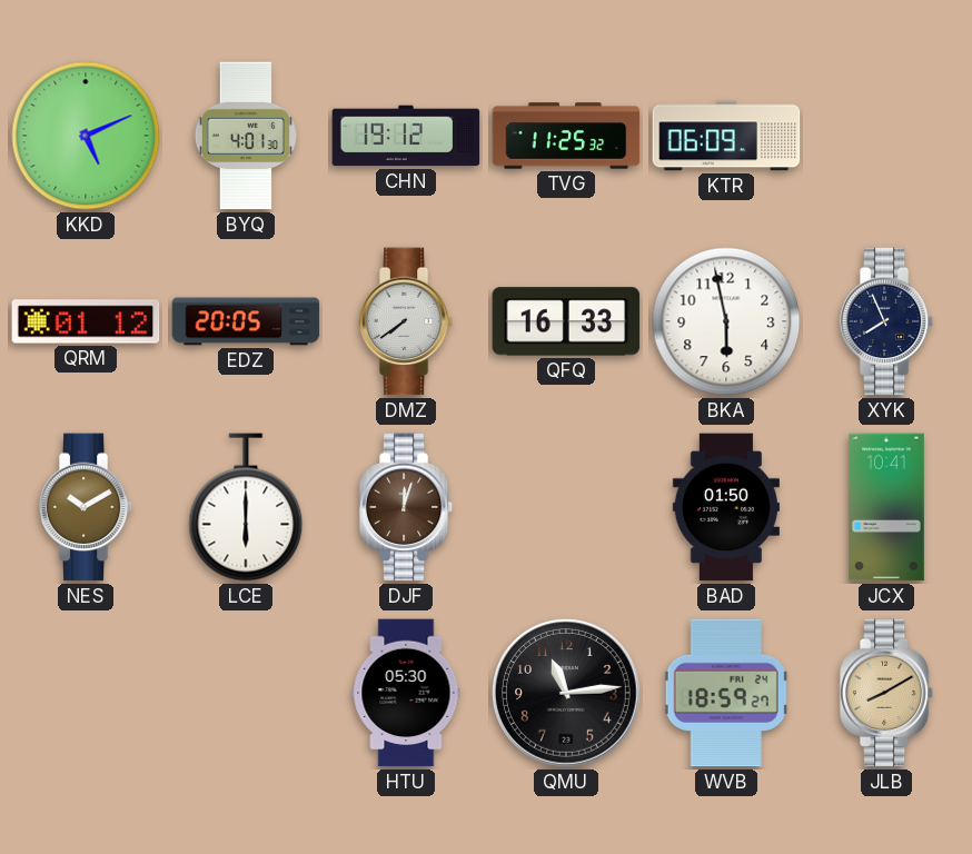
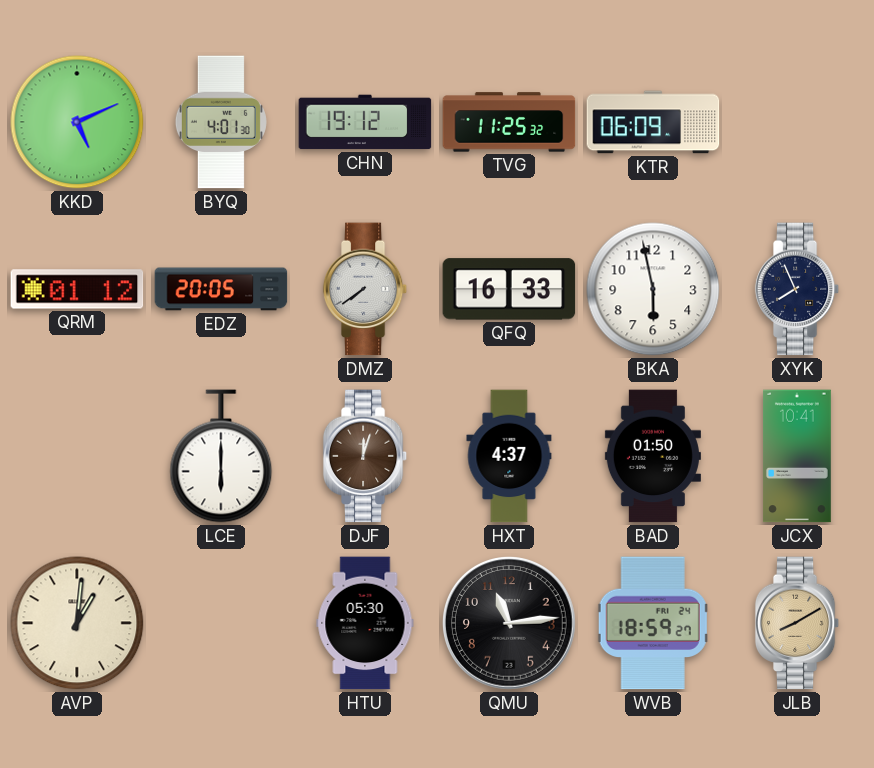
NES: 10:10 -> none (86, 507)
HXT: none -> 4:37 (509, 456)
AVP: none -> 1:01 (77, 623)
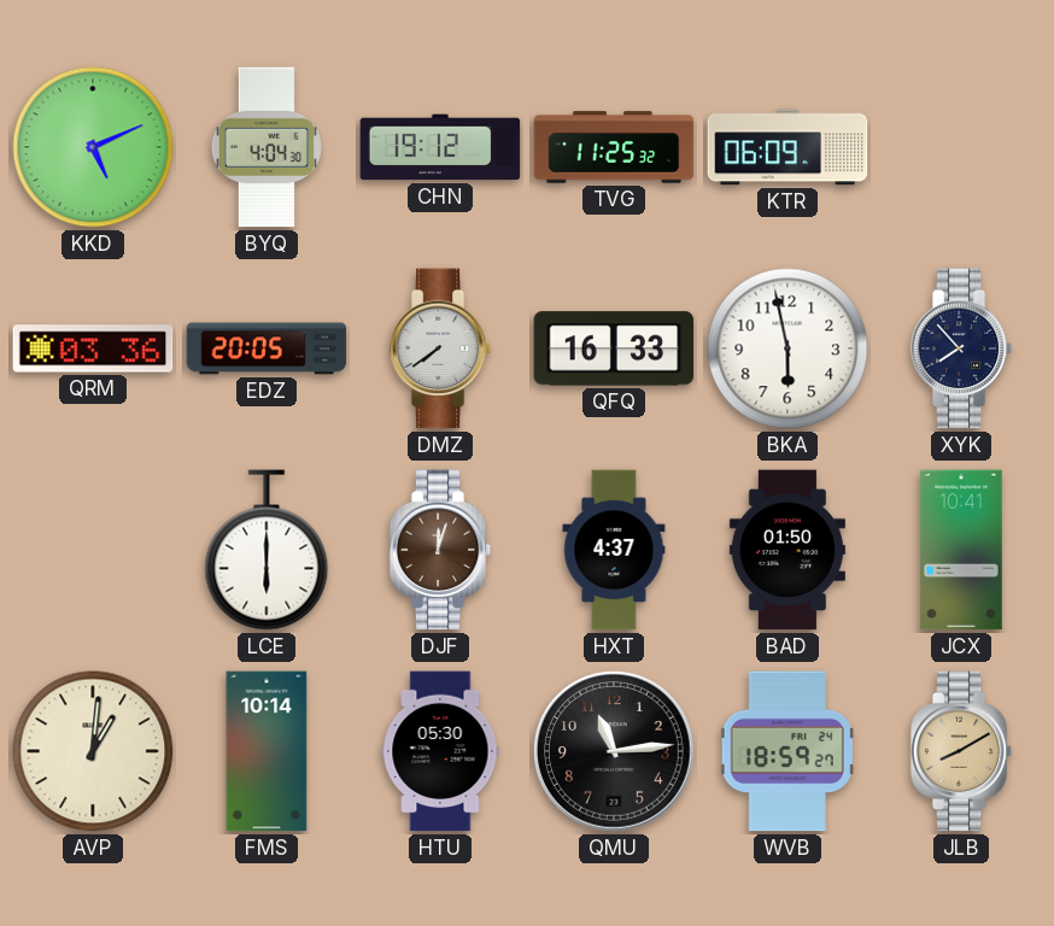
BYQ: 4:01 -> 4:04 (267, 147)
QRM: 01:12 -> 03:36 (93, 348)
XYK: 7:56 -> 7:53 (961, 348)
FMS: none -> 10:14 (267, 751)
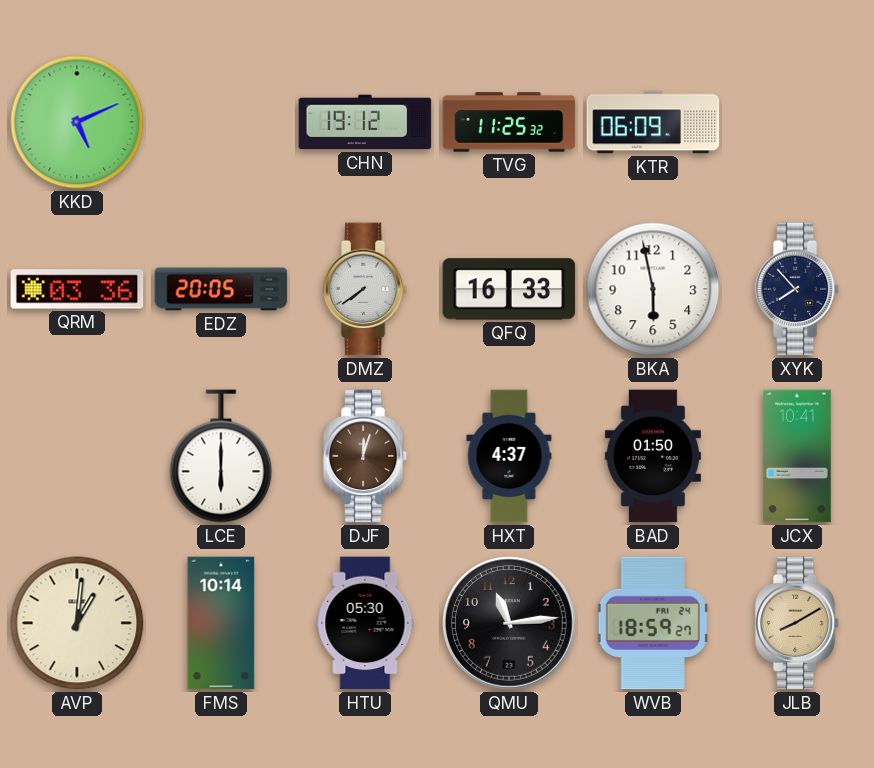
BYQ: 4:04 -> none (267, 147)
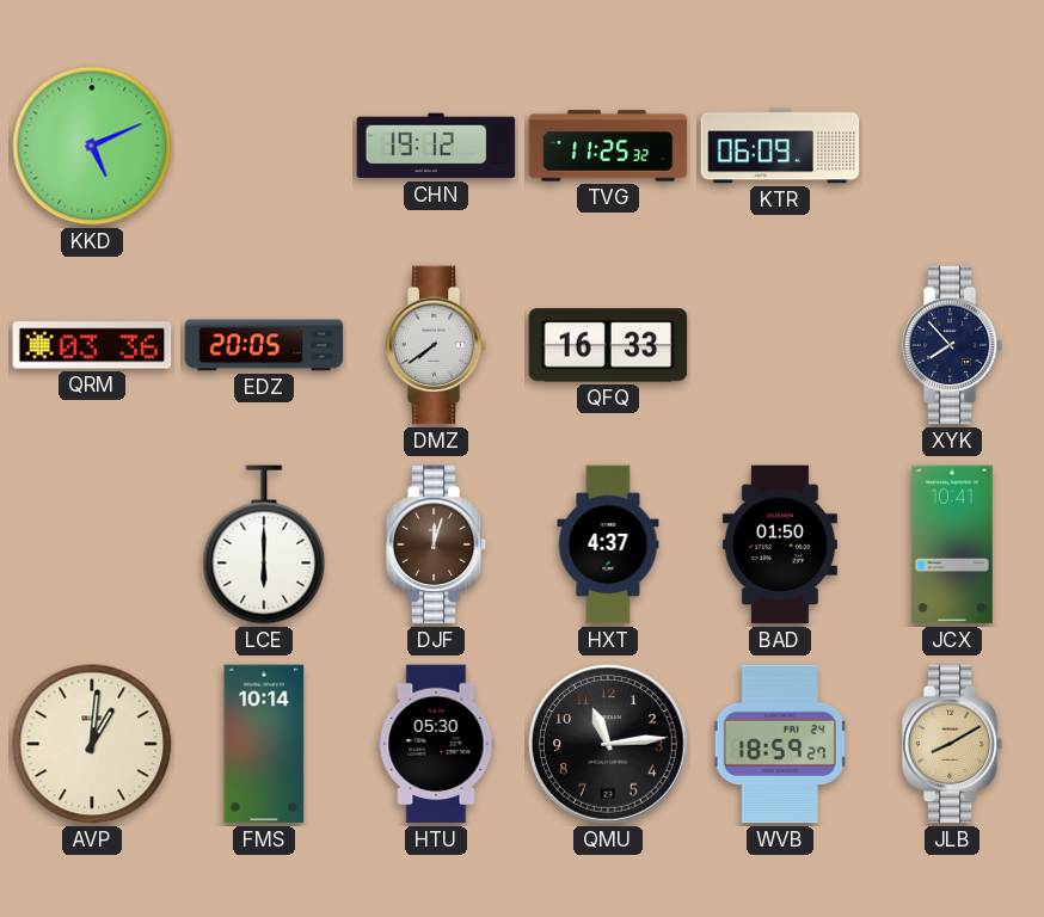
BKA: 5:58 -> none (653, 289)
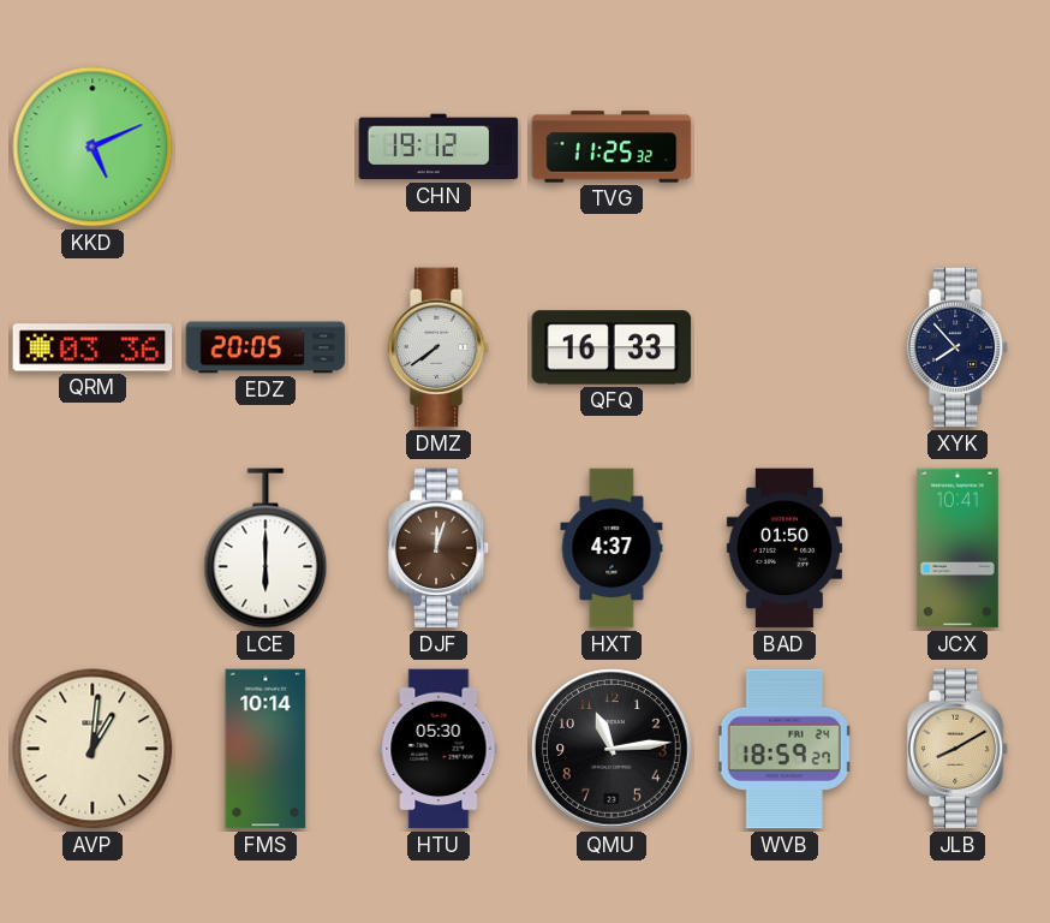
KTR: 06:09 -> none (780, 146)
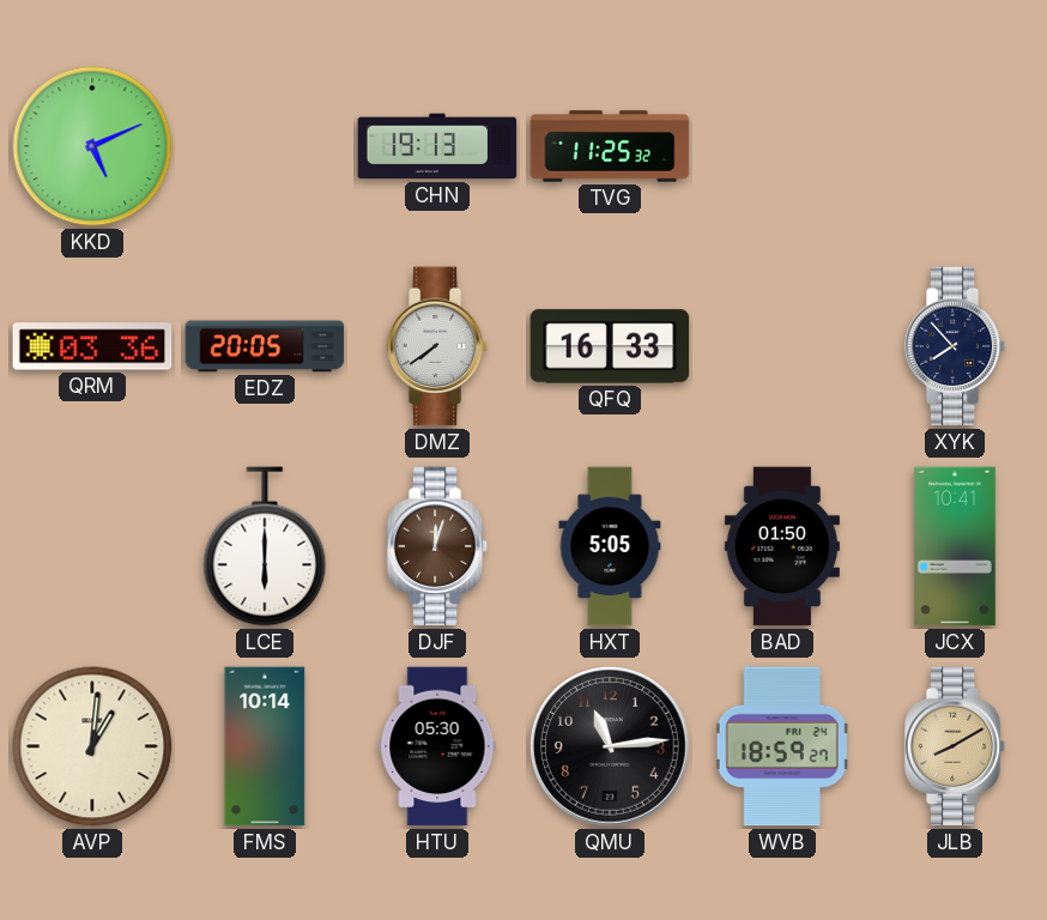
CHN: 19:12 -> 19:13 (437, 146)
HXT: 4:37 -> 5:05 (610, 546)
